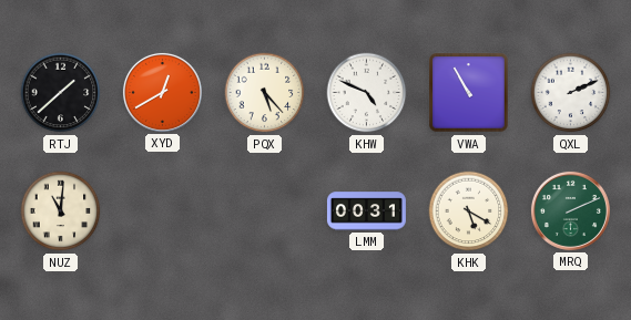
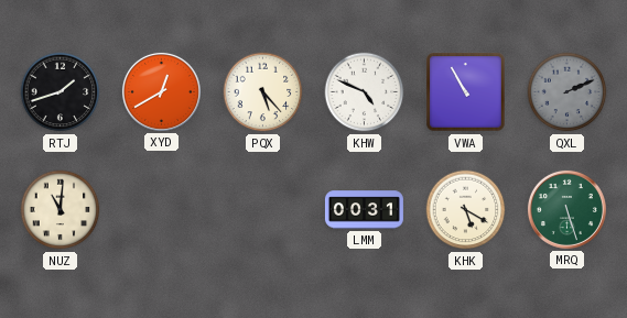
RTJ: 1:38 -> 1:42 (61, 92)
QXL dial: white -> grey (567, 92)
MRQ: 2:11 -> 5:27 (566, 209)
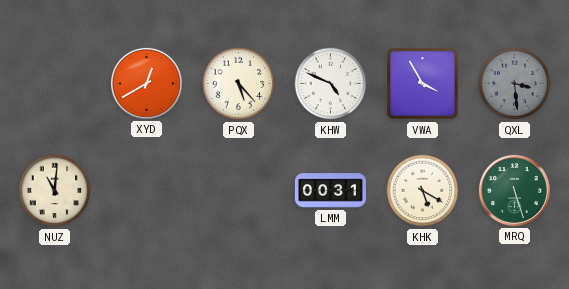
RTJ: 1:42 -> none (61, 92)
VWA: 10:55 -> 3:55 (423, 84)
QXL: 2:11 -> 3:29 (515, 84)
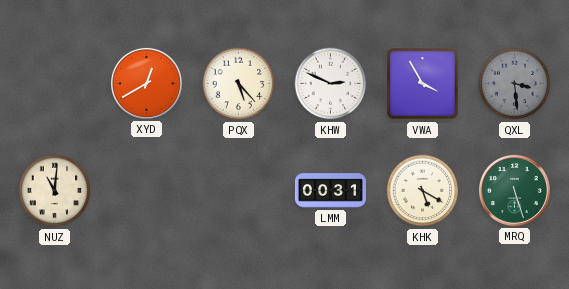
KHW: 4:49 -> 2:49 (331, 84)
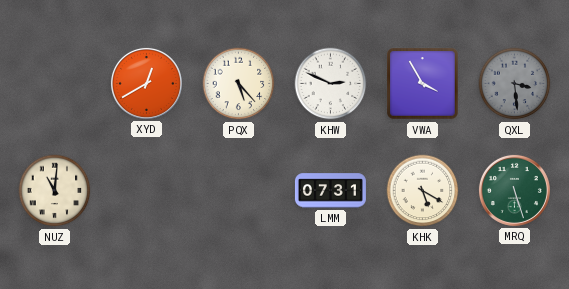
LMM: 00:31 -> 07:31 (330, 191)
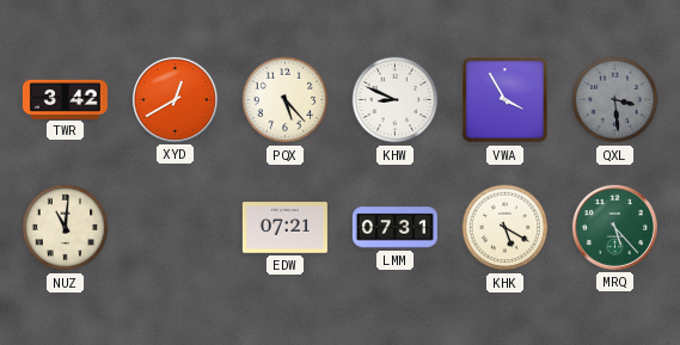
TWR: none -> 3:42 (65, 99)
KHW: 2:49 -> 8:49 (396, 100)
EDW: none -> 07:21 (284, 228)
MRQ: 5:27 -> 5:23 (614, 227)
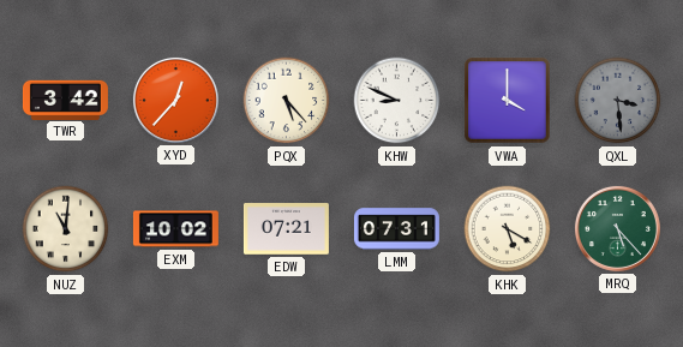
XYD: 12:40 -> 12:37 (175, 100)
VWA: 3:55 -> 4:00 (508, 101)
EXM: none -> 10:02 (175, 229)
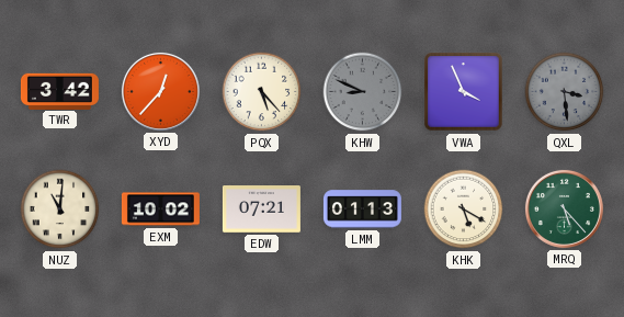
KHW dial: white -> grey (363, 92)
VWA: 4:00 -> 3:56 (464, 92)
LMM: 07:31 -> 01:13 (362, 210)
